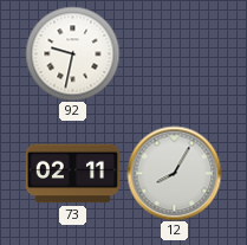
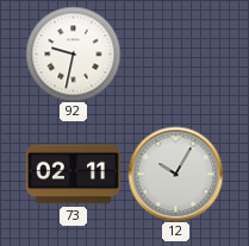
12: 8:05 -> 10:05 (175, 174)
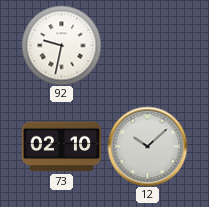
73: 02:11 -> 02:10 (61, 147)
12: 10:05 -> 10:08 (147, 146)
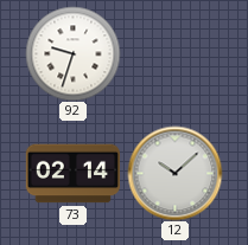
92: 9:32 -> 9:33 (72, 53)
73: 02:10 -> 02:14 (72, 174)
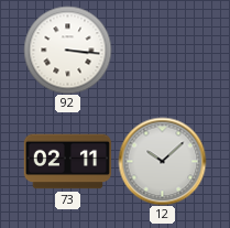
92: 9:33 -> 3:16 (67, 50)
73: 02:14 -> 02:11 (67, 162)
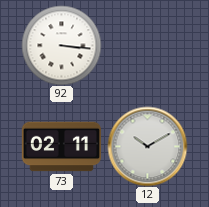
12: 10:08 -> 10:10 (147, 146)
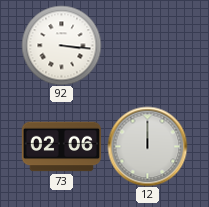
73: 02:11 -> 02:06 (61, 147)
12: 10:10 -> 12:00 (147, 146)
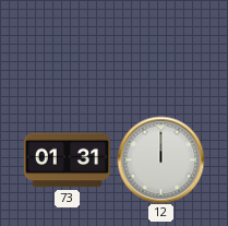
92: 3:16 -> none (61, 45)
73: 02:06 -> 01:31 (67, 160)
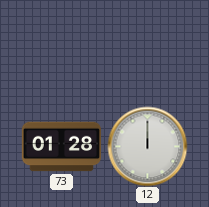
73: 01:31 -> 01:28 (61, 147)
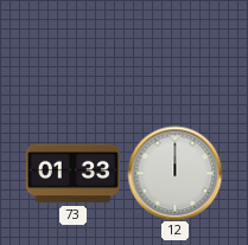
73: 01:28 -> 01:33 (72, 174)
